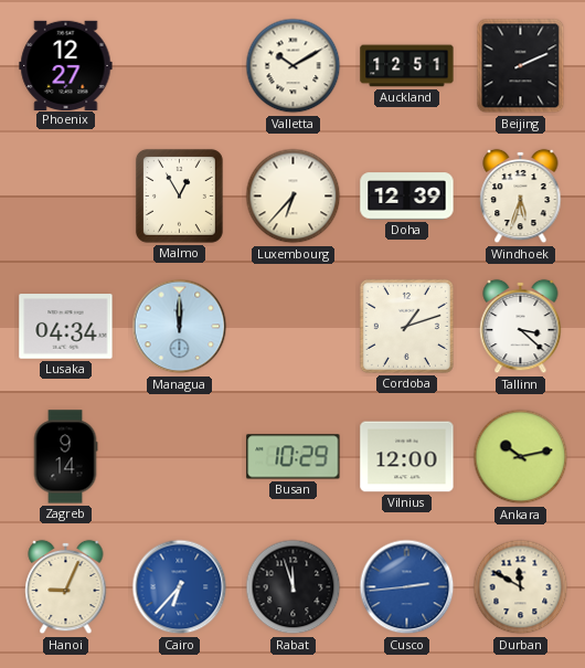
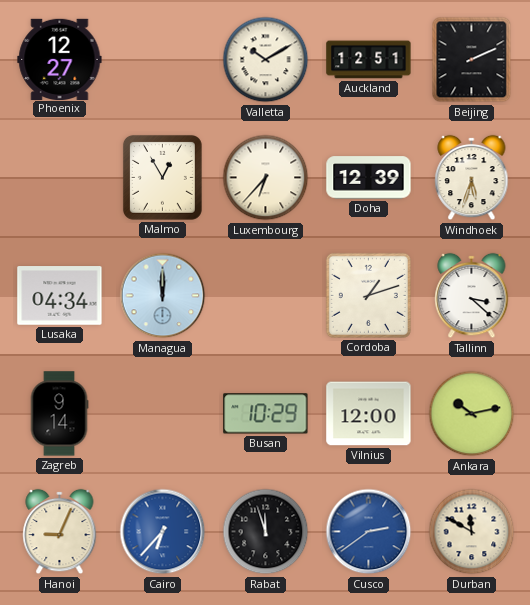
Cusco: 2:44 -> 2:39 (369, 532)
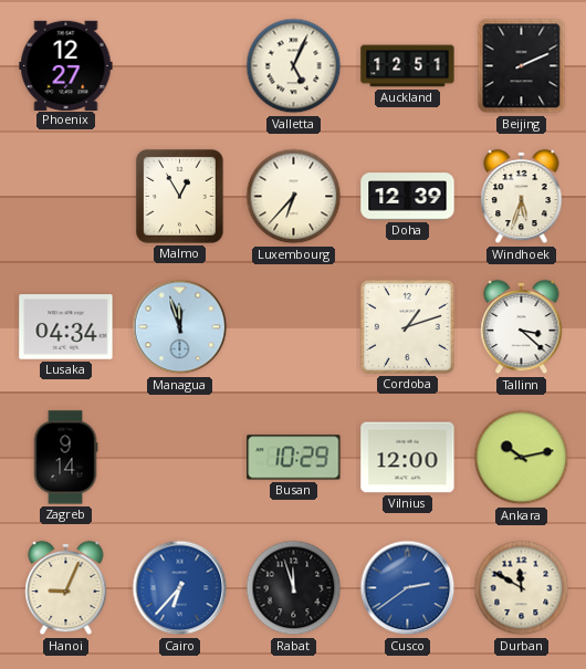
Valletta: 10:10 -> 5:04 (294, 66)
Managua: 12:00 -> 11:57 (180, 327)
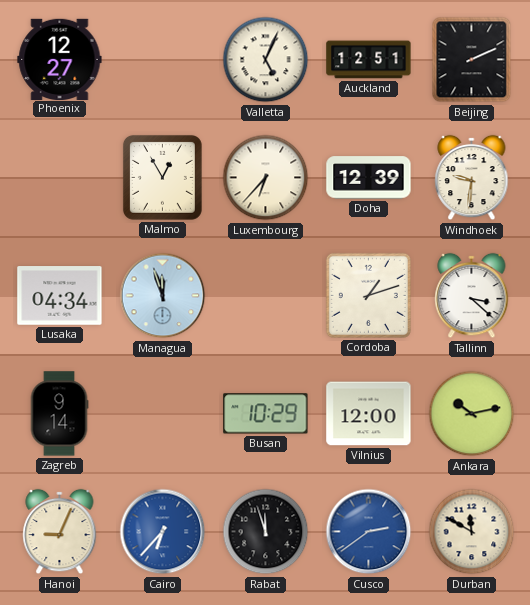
Windhoek: 5:33 -> 9:31 (472, 178)
